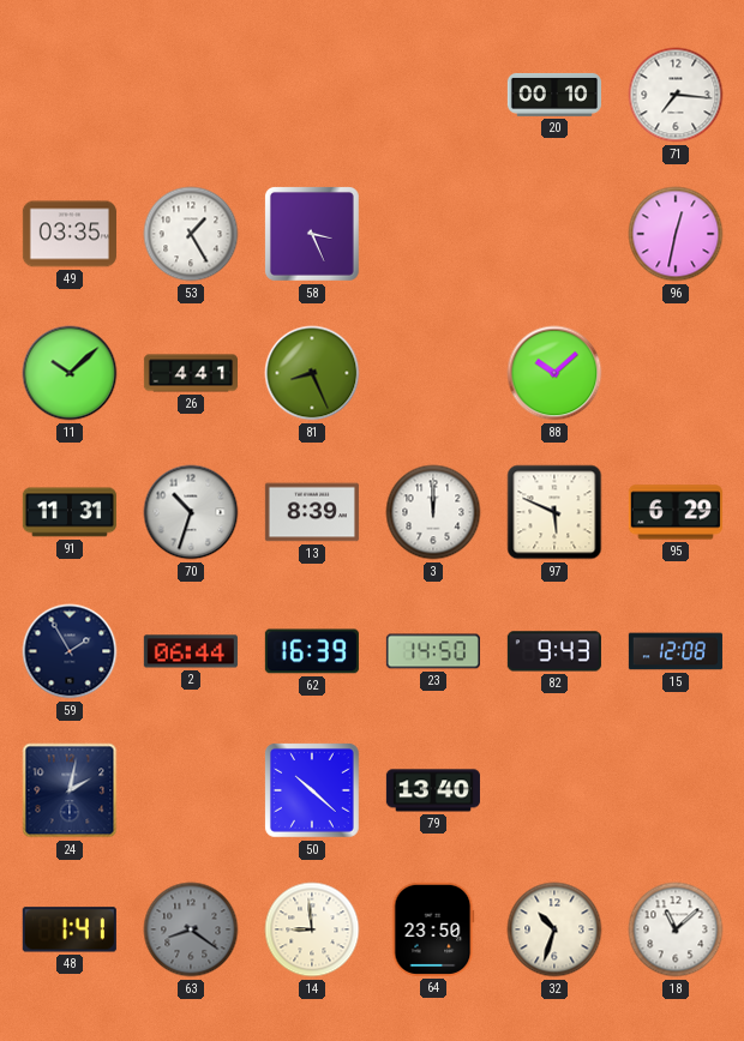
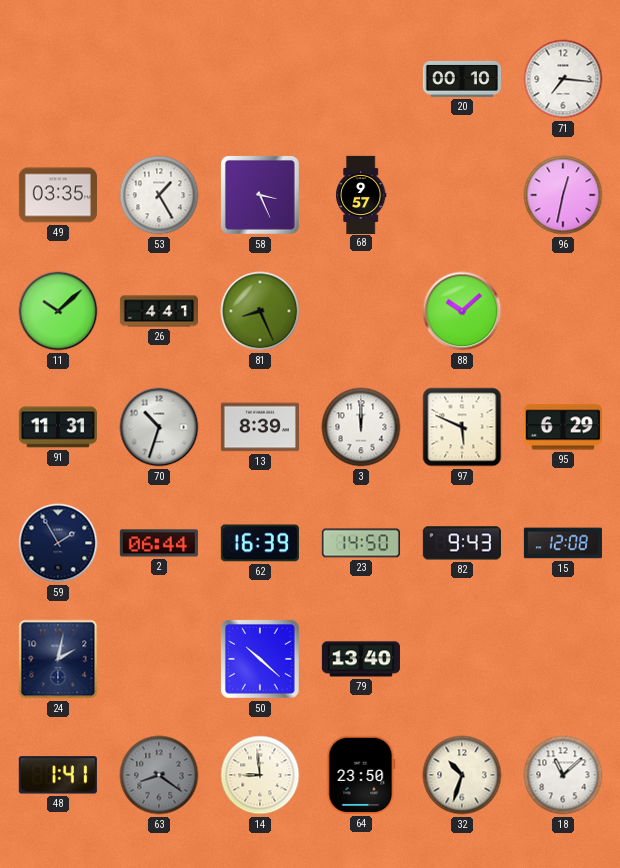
68: none -> 9:57 (362, 194)
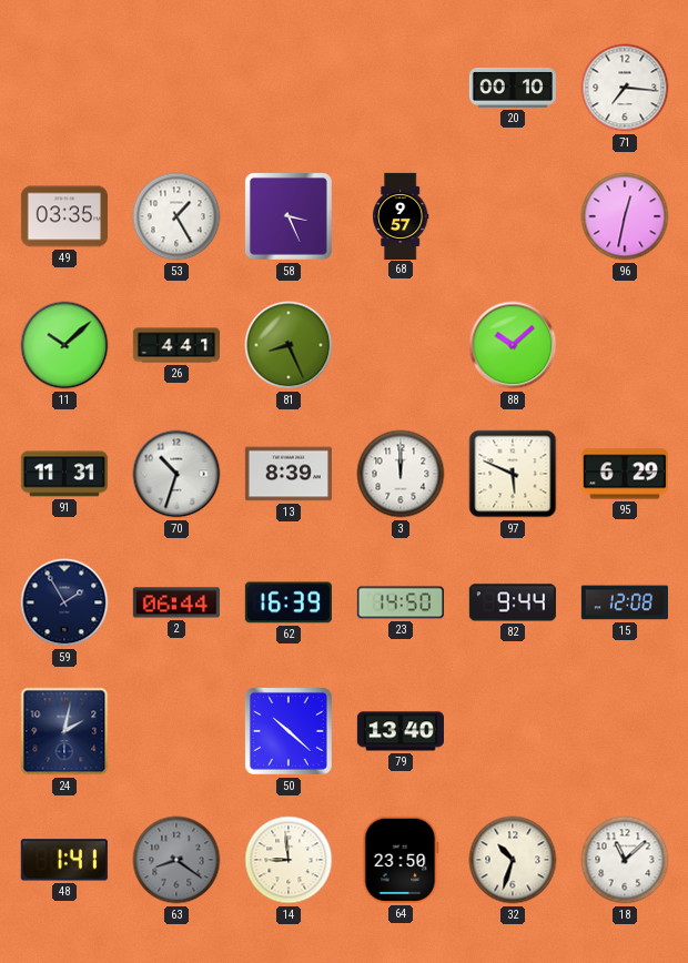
82: 9:43 -> 9:44 (513, 602)
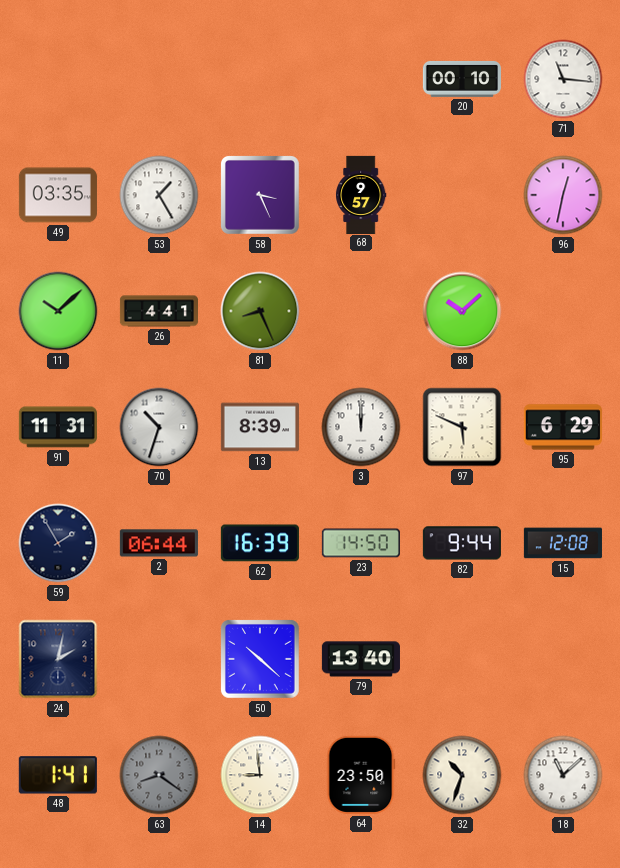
71: 7:16 -> 11:16 (563, 79)
